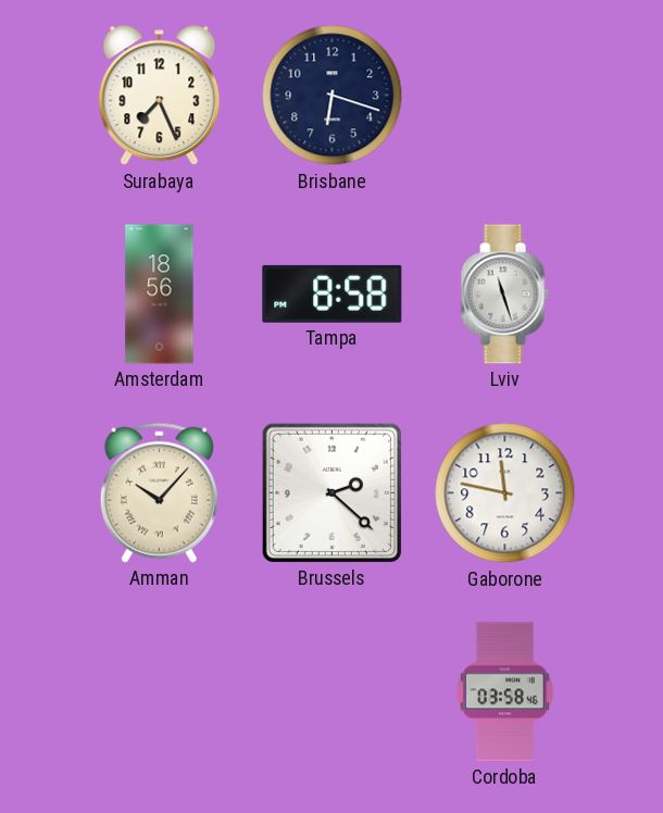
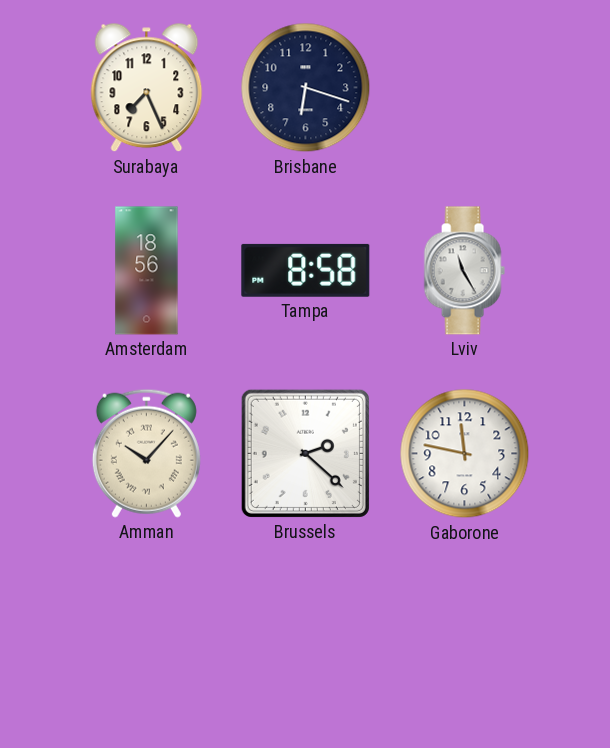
Lviv: 11:27 -> 11:25 (464, 271)
Cordoba: 03:58 -> none (504, 692)
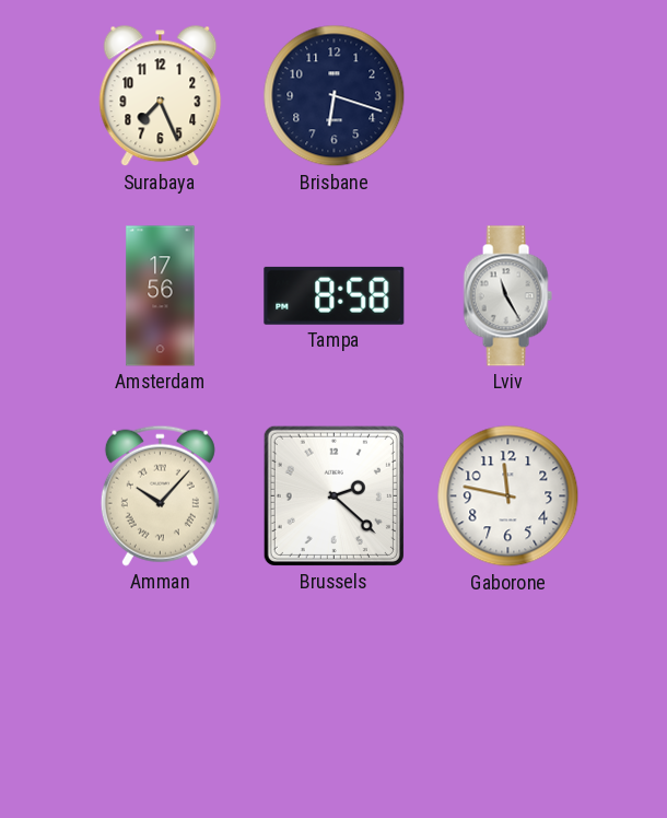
Amsterdam: 18:56 -> 17:56 (161, 296)
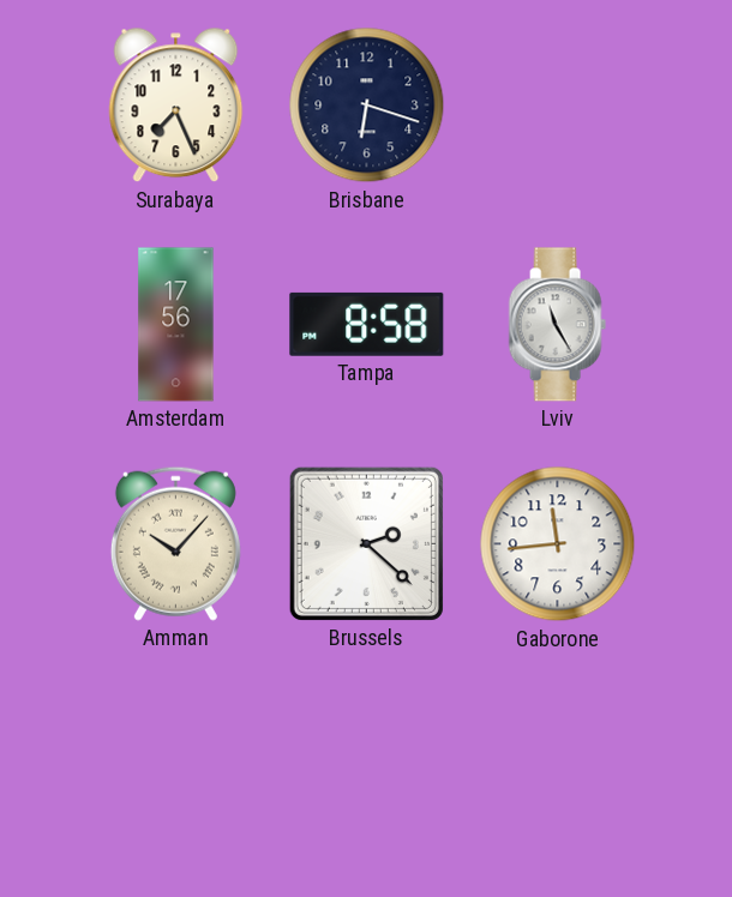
Gaborone: 11:47 -> 11:44 (558, 544)
